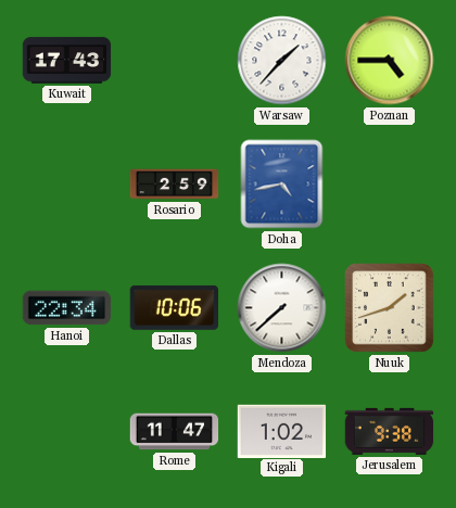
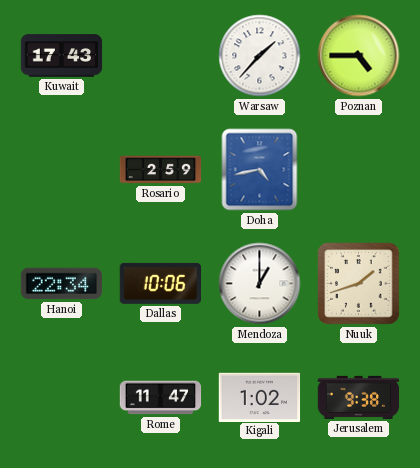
Mendoza: 7:38 -> 1:00 (260, 284)
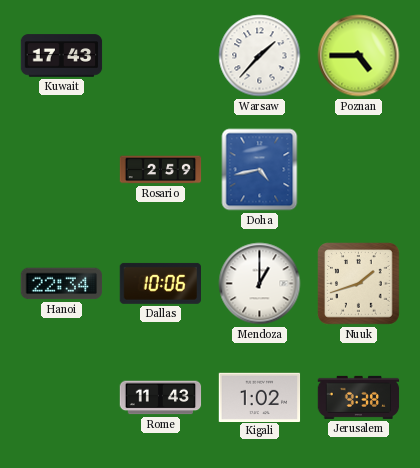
Rome: 11:47 -> 11:43 (161, 398)
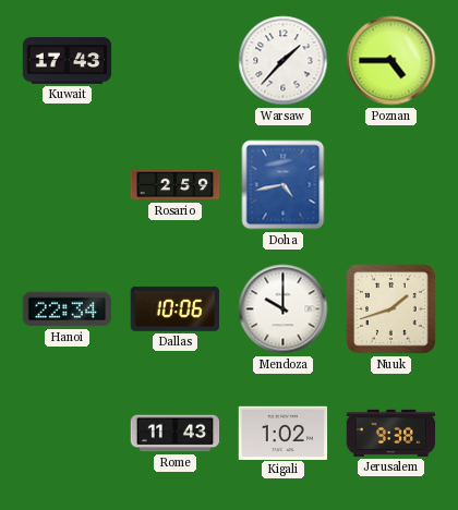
Mendoza: 1:00 -> 10:00 (284, 309)
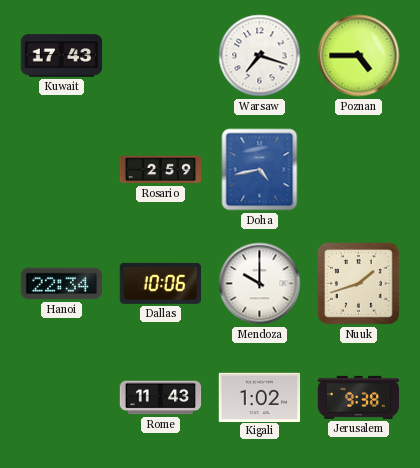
Warsaw: 1:37 -> 7:18 (260, 56)
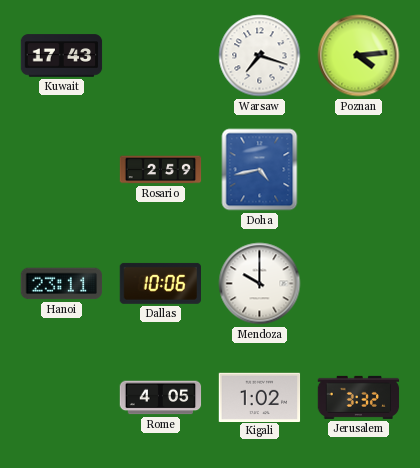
Poznan: 4:45 -> 4:14 (359, 56)
Hanoi: 22:34 -> 23:11 (62, 284)
Nuuk: 1:42 -> none (359, 284)
Rome: 11:43 -> 4:05 (161, 398)
Jerusalem: 9:38 -> 3:32 (359, 397)
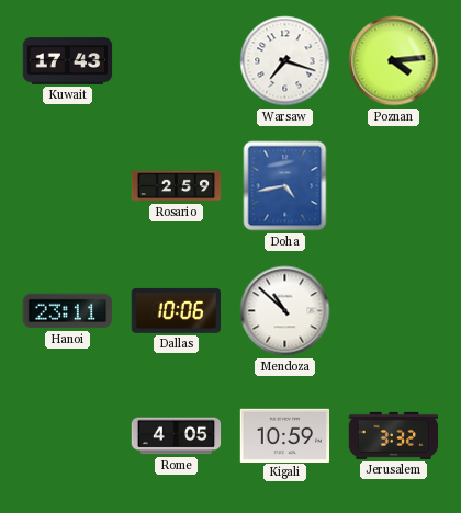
Mendoza: 10:00 -> 10:52 (285, 311)
Kigali: 1:02 -> 10:59 (285, 435)
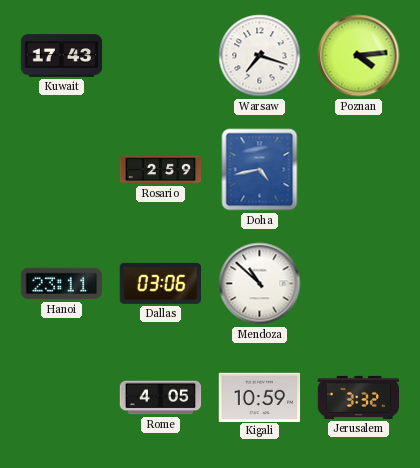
Dallas: 10:06 -> 03:06 (160, 283)
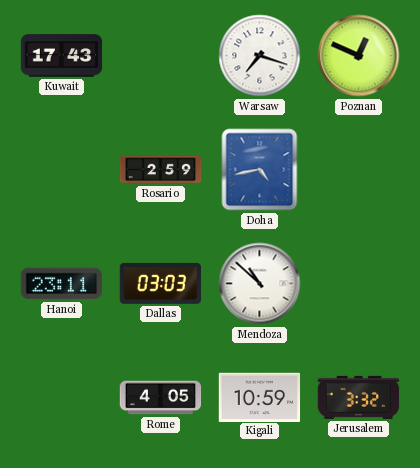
Poznan: 4:14 -> 12:49 (359, 56)
Dallas: 03:06 -> 03:03 (160, 283)
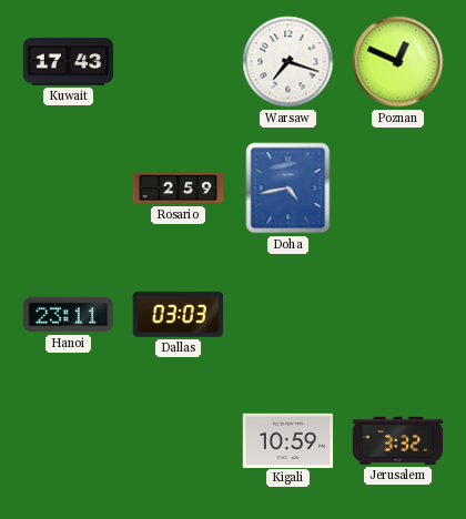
Mendoza: 10:52 -> none (260, 284)
Rome: 4:05 -> none (161, 398)
